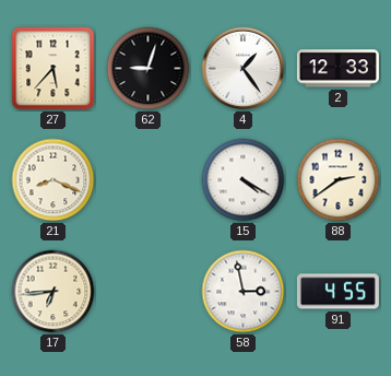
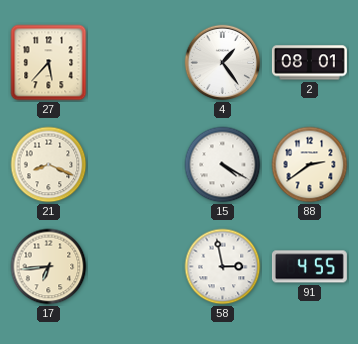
62: 9:03 -> none (149, 69)
2: 12:33 -> 08:01 (309, 63)
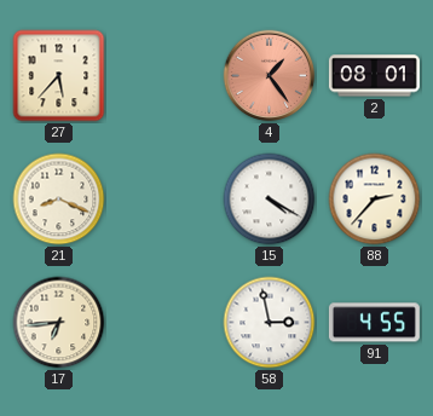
4 dial: white -> salmon (270, 76)
88: 2:39 -> 2:37 (375, 200)
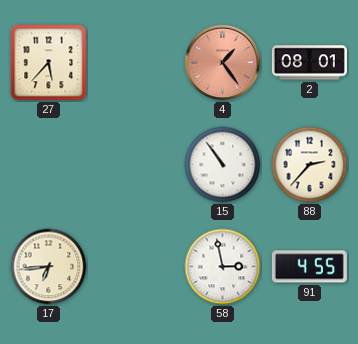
21: 8:19 -> none (59, 200)
15: 4:20 -> 10:54 (223, 165)
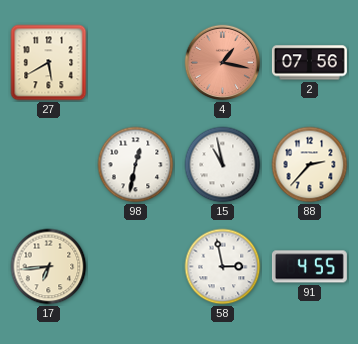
27: 5:37 -> 5:40 (49, 63)
4: 1:24 -> 1:17 (223, 63)
2: 08:01 -> 07:56 (309, 63)
98: none -> 12:32 (136, 165)
15: 10:54 -> 10:58 (223, 165)
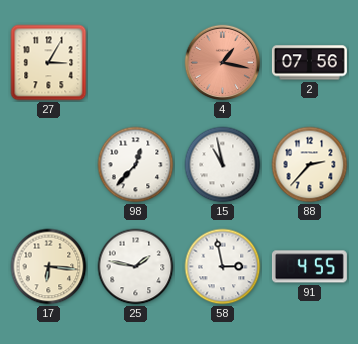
27: 5:40 -> 3:05 (49, 63)
98: 12:32 -> 12:37 (136, 165)
17: 6:44 -> 6:16 (49, 267)
25: none -> 1:47 (136, 267)
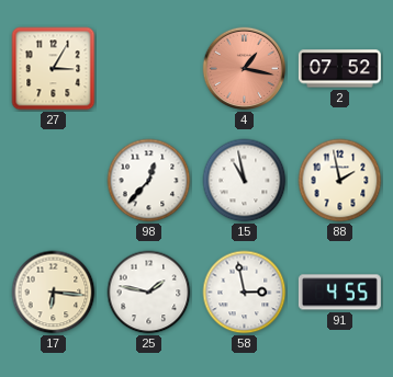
2: 07:56 -> 07:52 (339, 69)
88: 2:37 -> 1:58 (340, 181)
